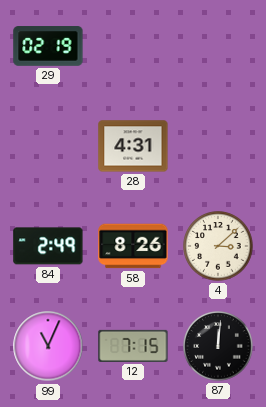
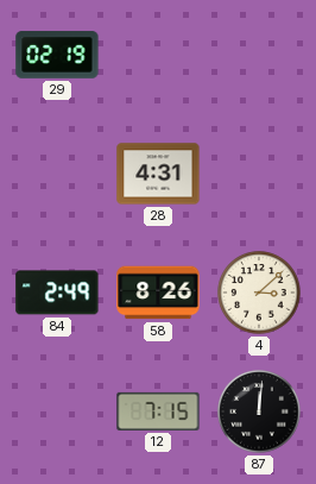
99: 11:04 -> none (48, 346)
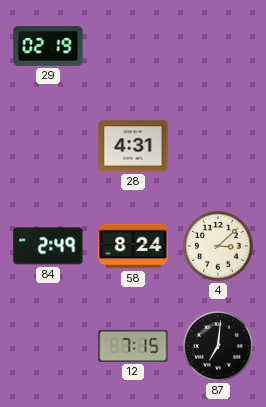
58: 8:26 -> 8:24 (133, 246)
87: 12:01 -> 7:01 (218, 346)
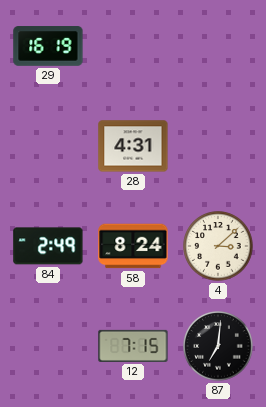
29: 02:19 -> 16:19 (48, 46)
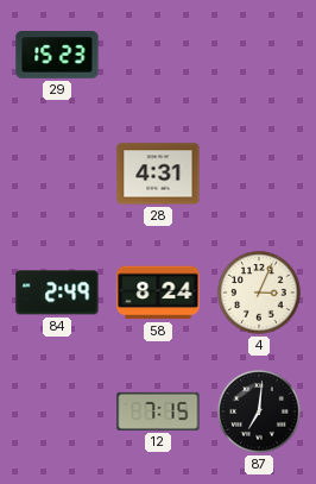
29: 16:19 -> 15:23 (57, 55)
4: 3:08 -> 3:04 (259, 293)
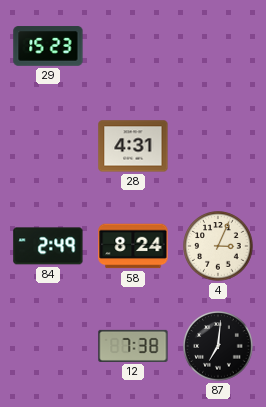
12: 7:15 -> 7:38 (133, 346)
